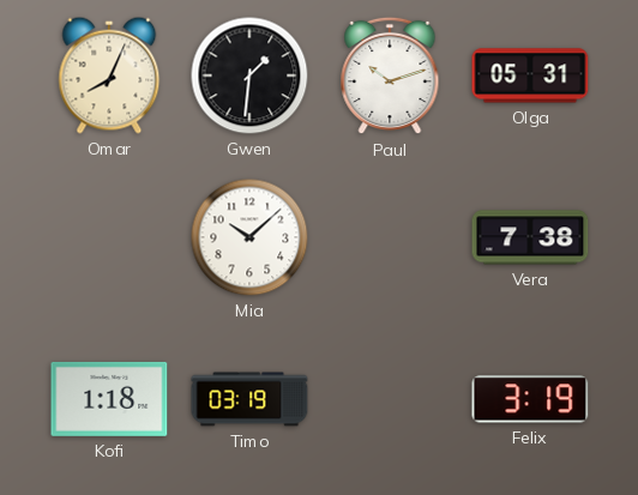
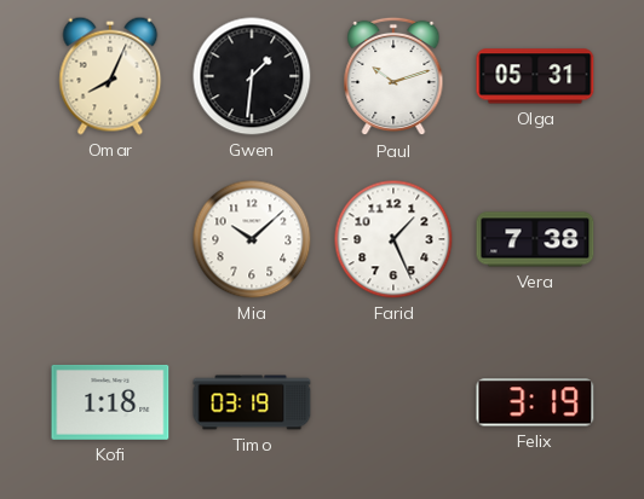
Farid: none -> 1:26 (393, 239)
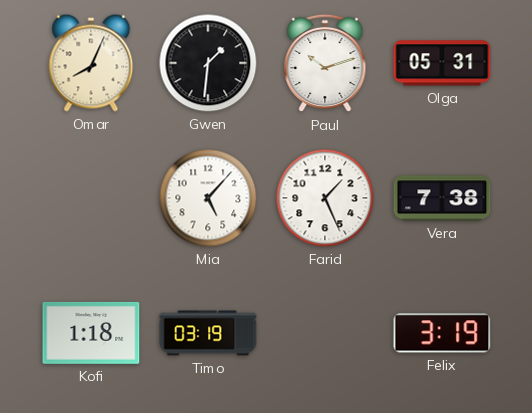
Mia: 10:08 -> 5:07 (208, 198)
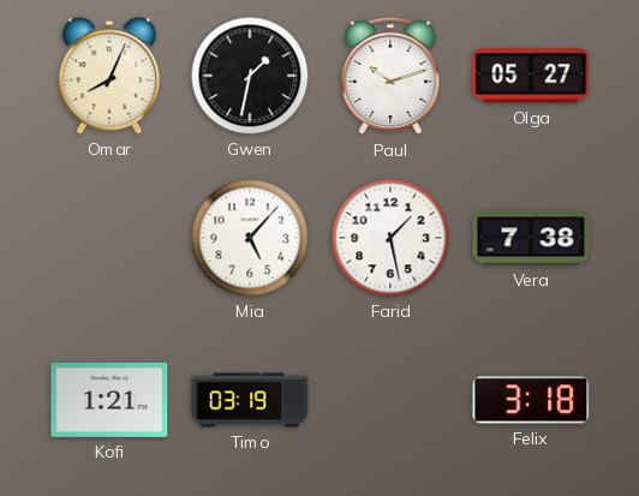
Gwen: 1:31 -> 1:32 (250, 76)
Olga: 05:31 -> 05:27 (531, 76)
Farid: 1:26 -> 1:28 (390, 238)
Kofi: 1:18 -> 1:21 (109, 400)
Felix: 3:19 -> 3:18 (531, 400)
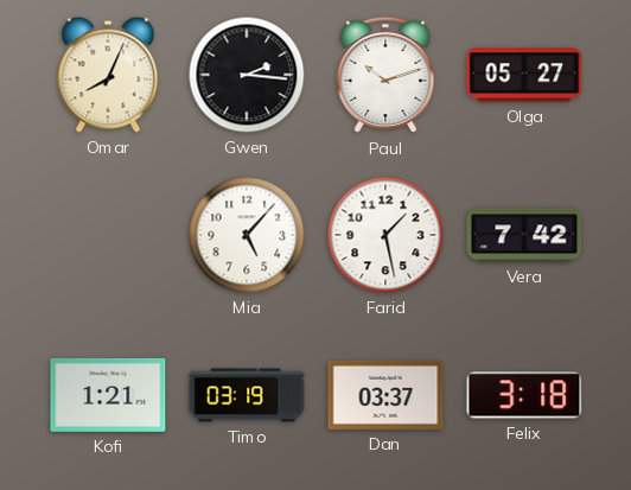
Gwen: 1:32 -> 2:16 (247, 75)
Vera: 7:38 -> 7:42 (524, 235)
Dan: none -> 03:37 (385, 395)
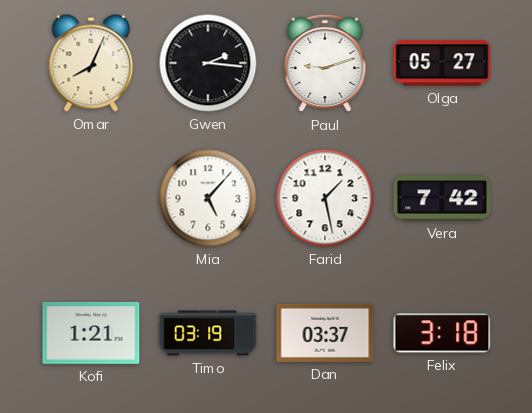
Paul: 10:12 -> 9:12 (325, 63)
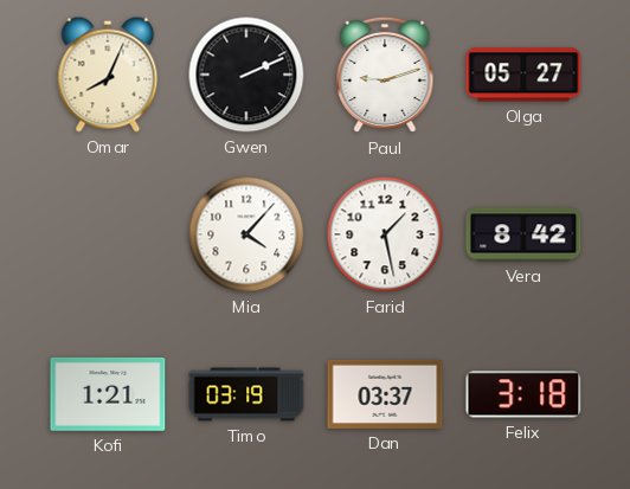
Gwen: 2:16 -> 2:11 (246, 75)
Mia: 5:07 -> 4:07 (246, 234)
Vera: 7:42 -> 8:42 (523, 234)
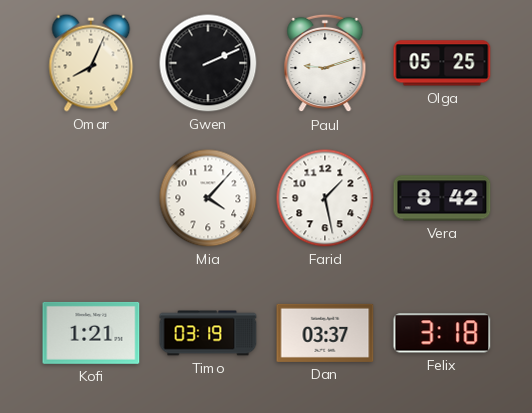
Olga: 05:27 -> 05:25 (442, 63)
